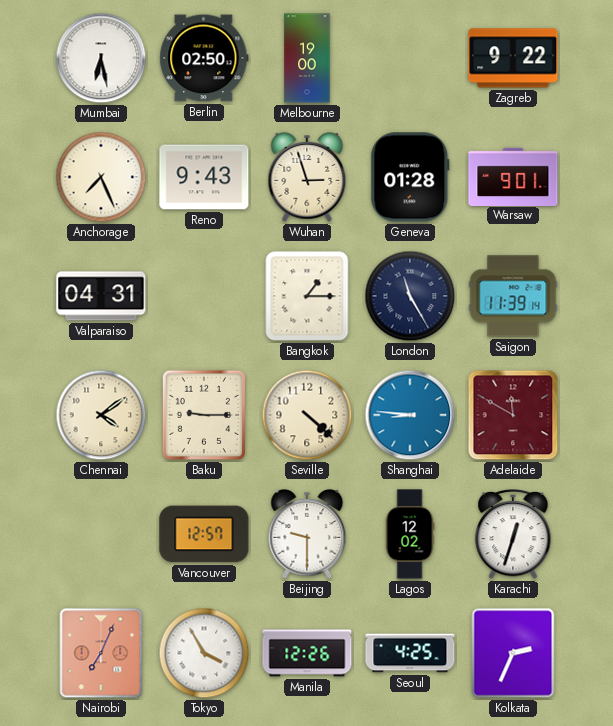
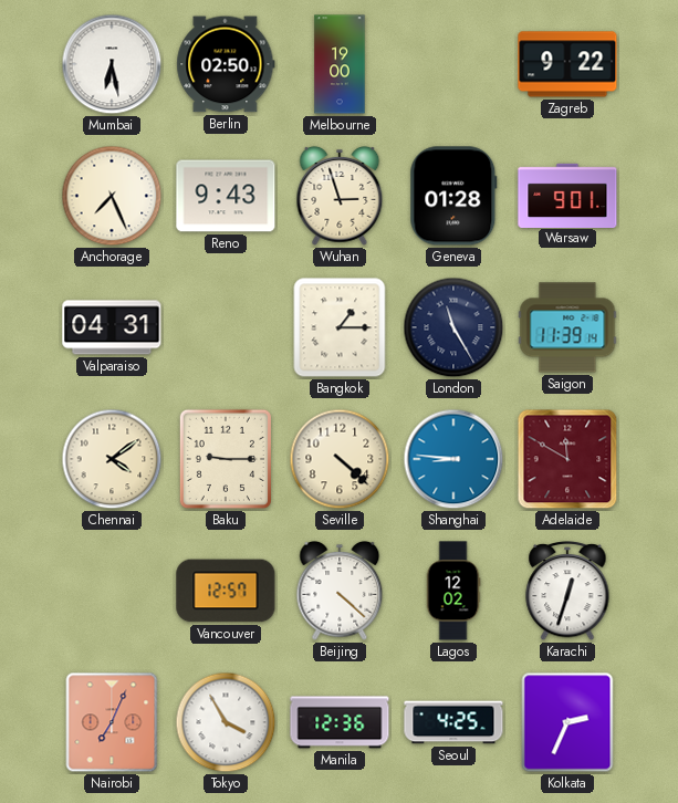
Beijing: 9:30 -> 4:22 (340, 591)
Manila: 12:26 -> 12:36 (340, 722)
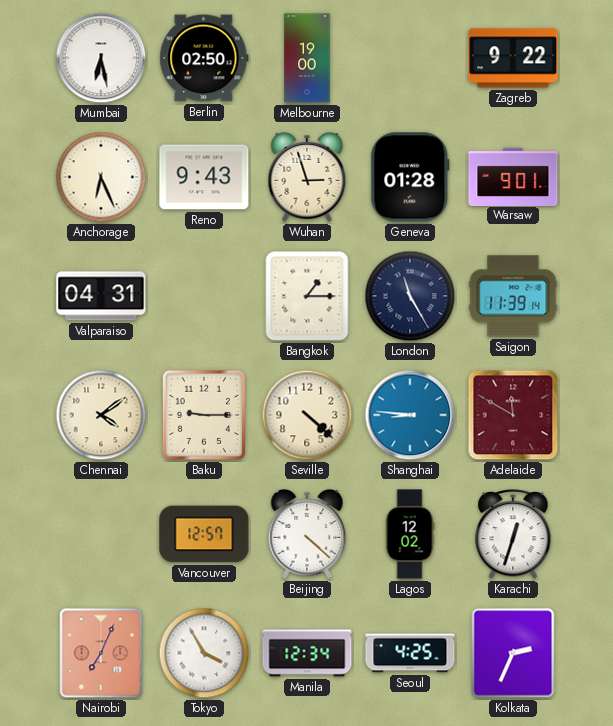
Anchorage: 7:26 -> 6:26 (101, 177)
Manila: 12:36 -> 12:34 (307, 653)
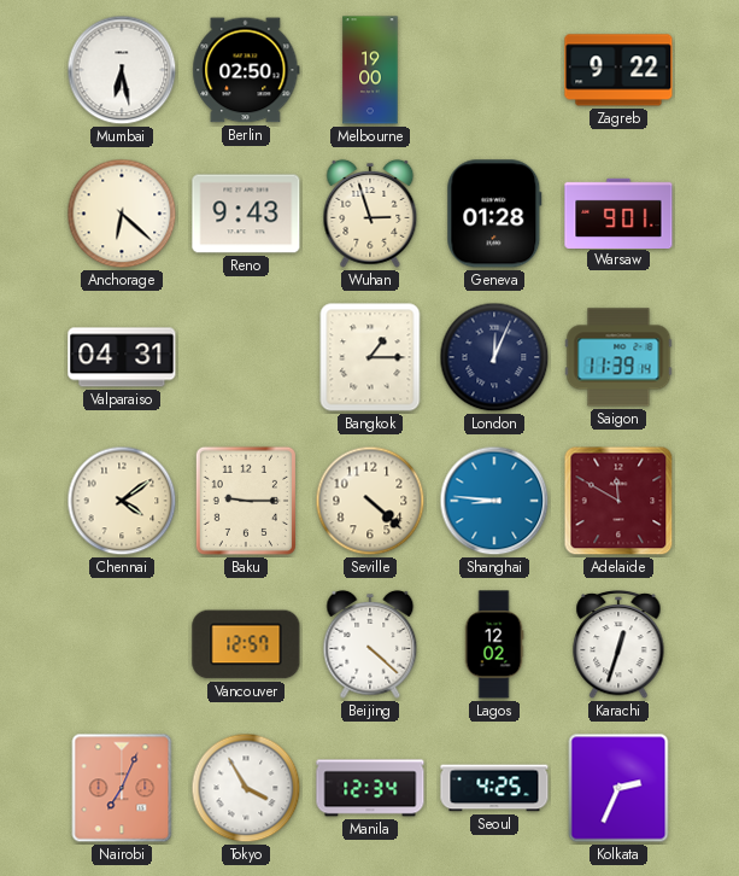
Anchorage: 6:26 -> 6:22 (122, 214)
London: 11:25 -> 12:04 (494, 357)
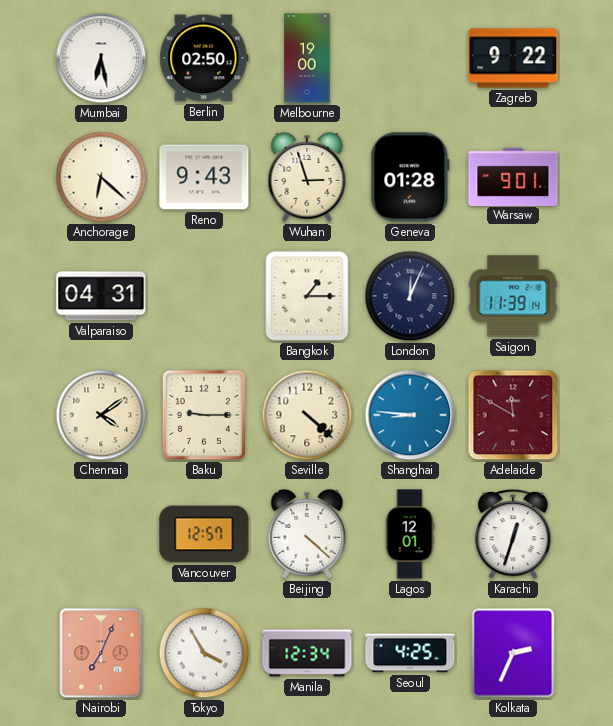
Lagos: 12:02 -> 12:01 (410, 534)
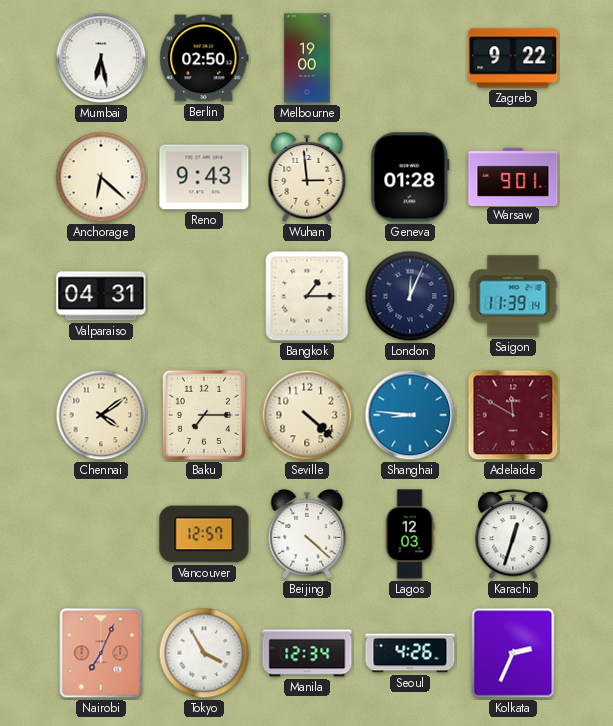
Wuhan: 2:57 -> 2:59 (307, 177)
Baku: 9:15 -> 7:15 (204, 415)
Lagos: 12:01 -> 12:03 (410, 534)
Seoul: 4:25 -> 4:26 (410, 653)
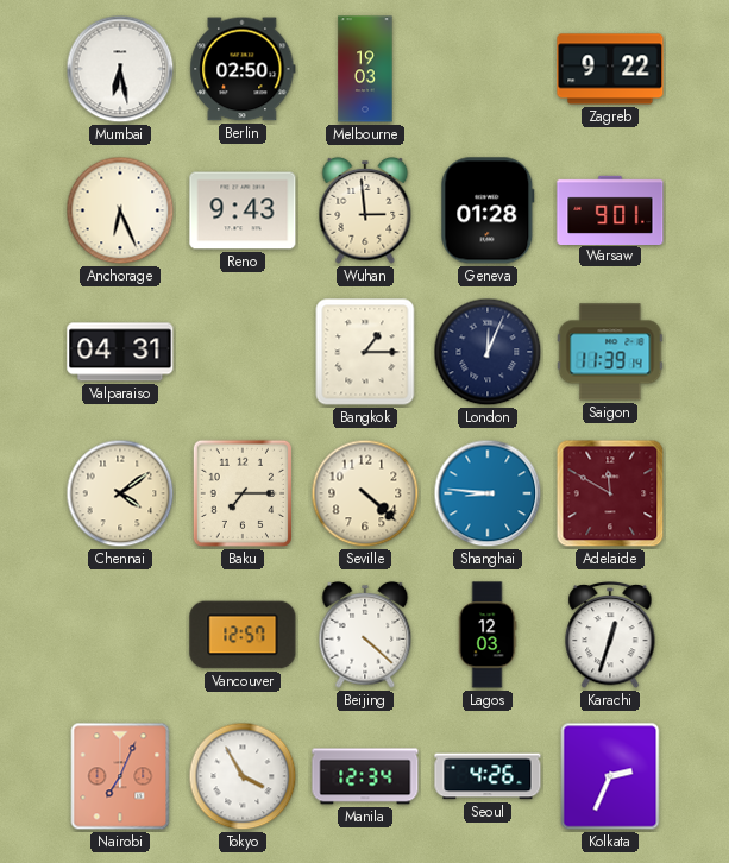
Melbourne: 19:00 -> 19:03 (365, 69)
Anchorage: 6:22 -> 6:26 (120, 210)
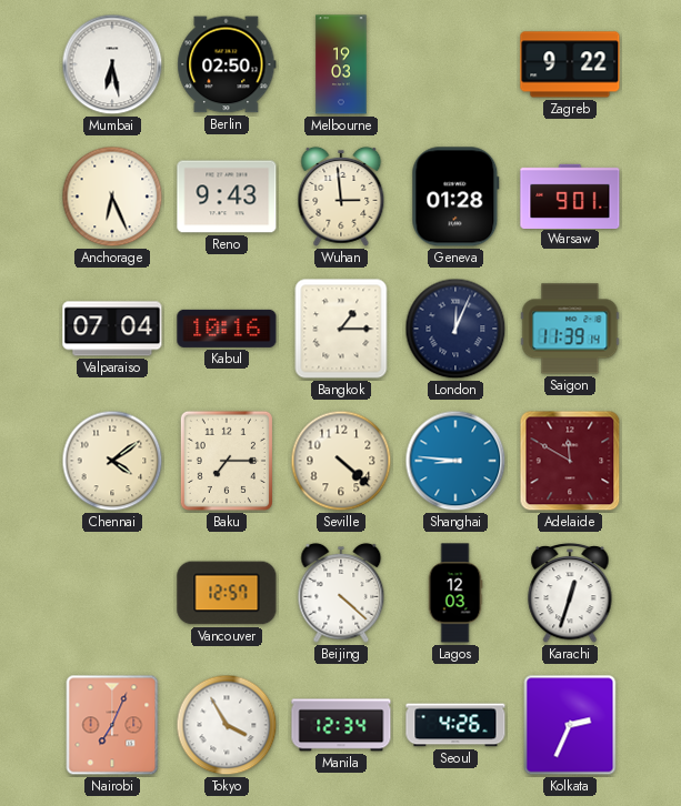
Valparaiso: 04:31 -> 07:04 (112, 329)
Kabul: none -> 10:16 (227, 329)
